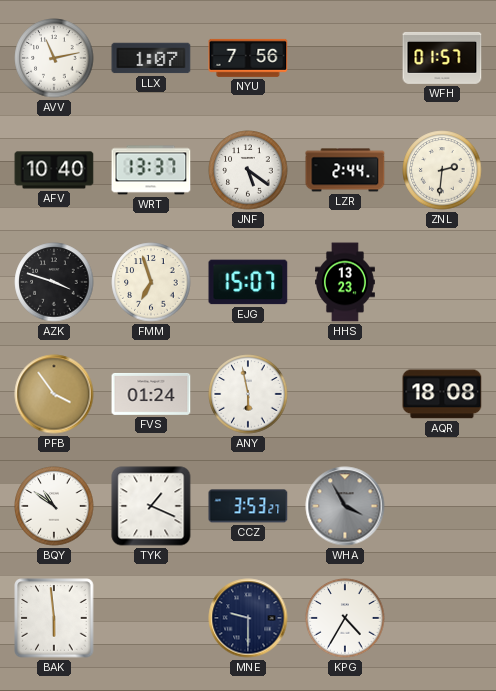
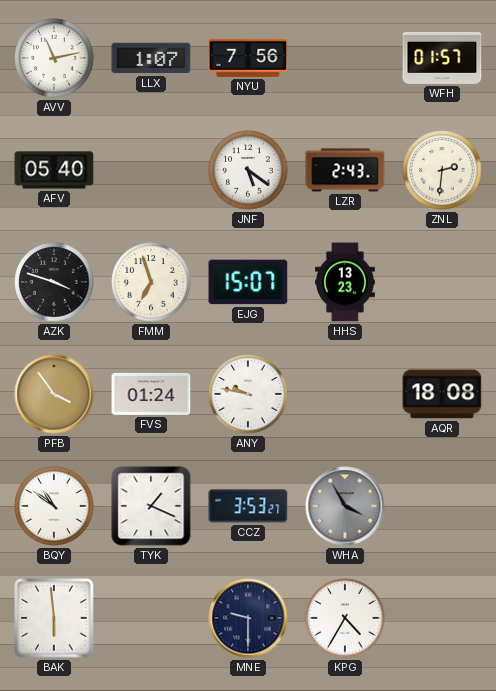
AFV: 10:40 -> 05:40 (54, 170)
WRT: 13:37 -> none (151, 170)
LZR: 2:44 -> 2:43 (345, 170)
ANY: 5:58 -> 9:47 (248, 394)
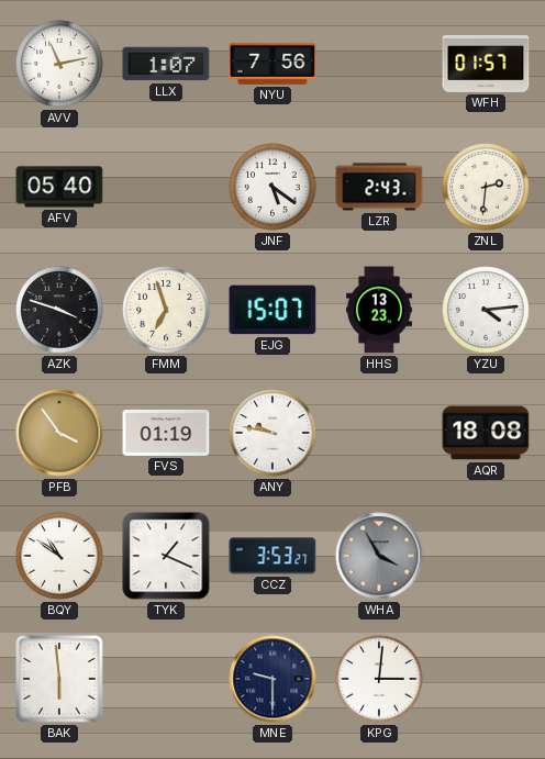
YZU: none -> 4:14 (486, 310)
FVS: 01:24 -> 01:19 (166, 433)
KPG: 4:35 -> 3:01 (379, 679)
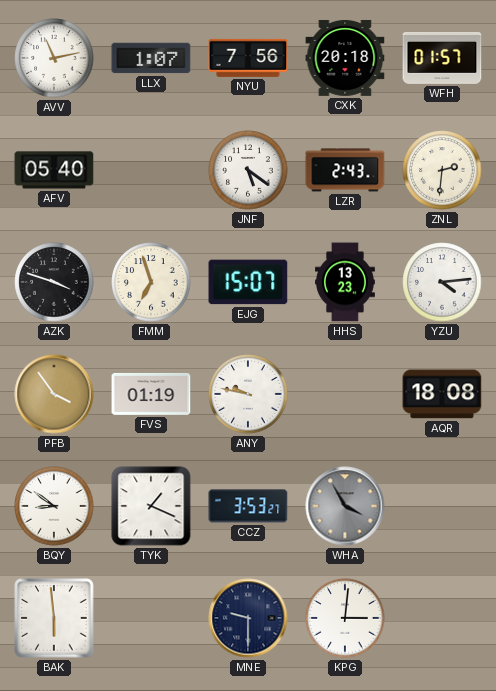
CXK: none -> 20:18 (345, 58)
BQY: 10:51 -> 8:51 (54, 506)
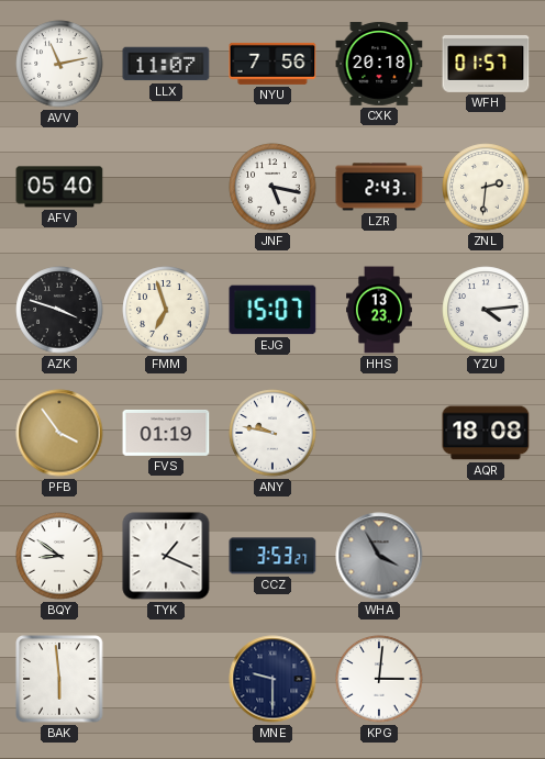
LLX: 1:07 -> 11:07 (166, 64)
JNF: 5:21 -> 5:17 (272, 187)
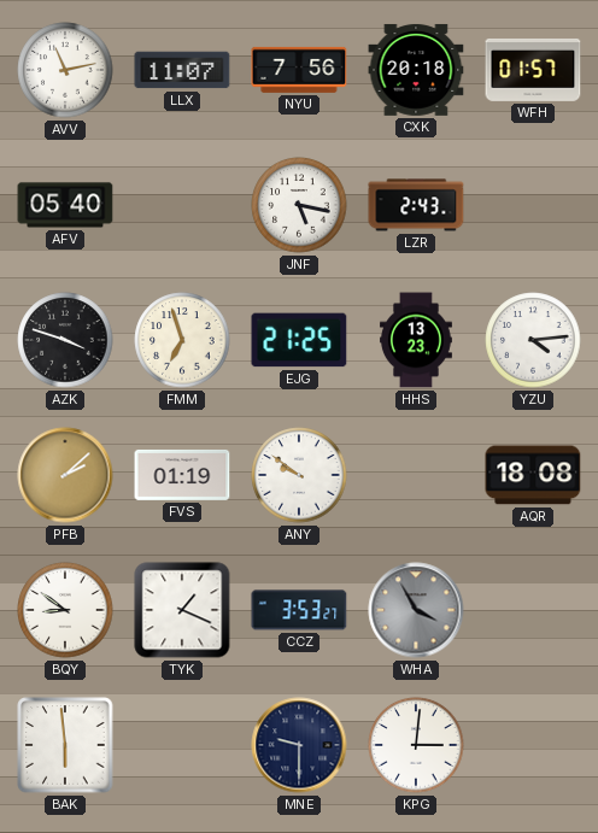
ZNL: 2:31 -> none (486, 187)
EJG: 15:07 -> 21:25 (299, 340)
PFB: 3:54 -> 2:08 (65, 475)
ANY: 9:47 -> 9:51 (299, 475)
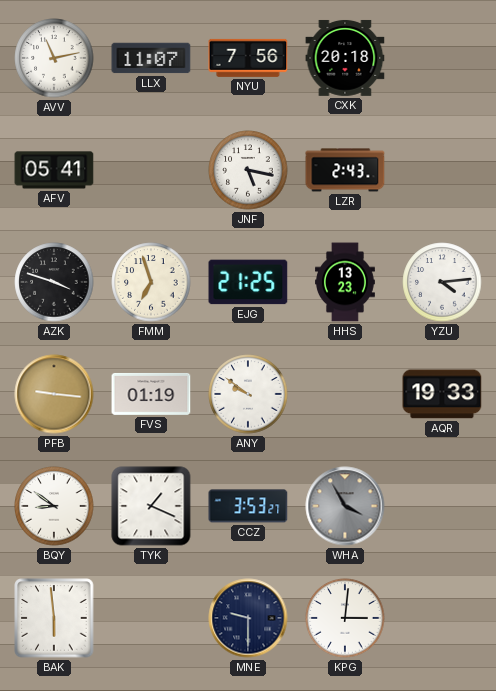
WFH: 01:57 -> none (533, 70)
AFV: 05:40 -> 05:41 (54, 170)
PFB: 2:08 -> 9:16 (54, 394)
AQR: 18:08 -> 19:33 (442, 394)
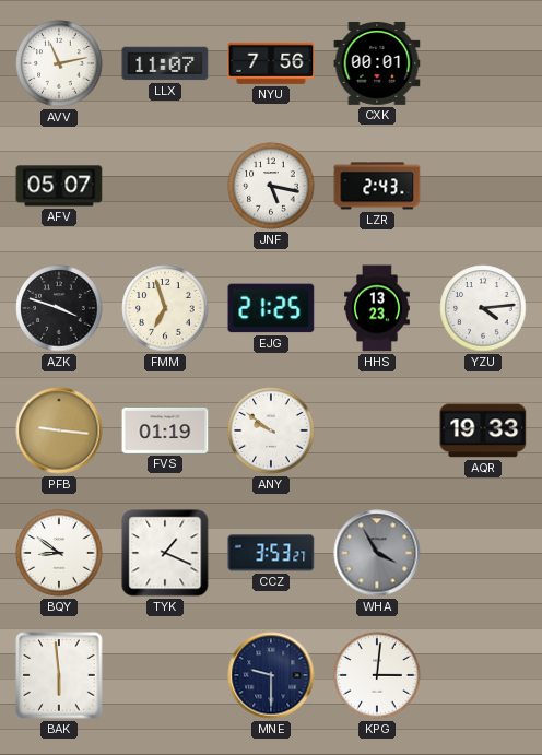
CXK: 20:18 -> 00:01 (377, 63)
AFV: 05:41 -> 05:07 (59, 186)
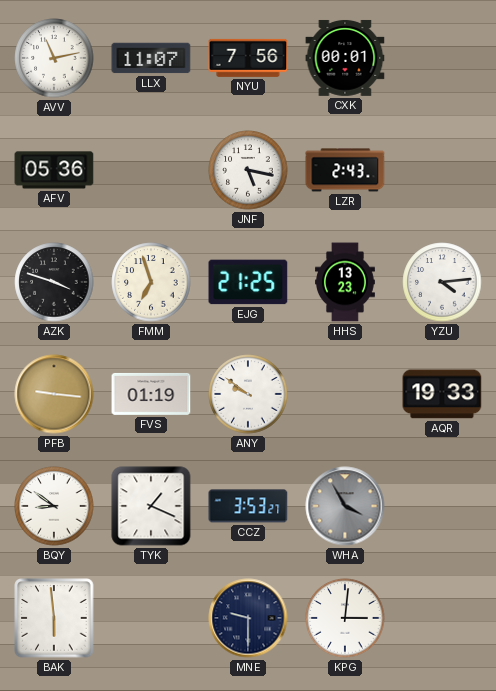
AFV: 05:07 -> 05:36 (54, 170)
